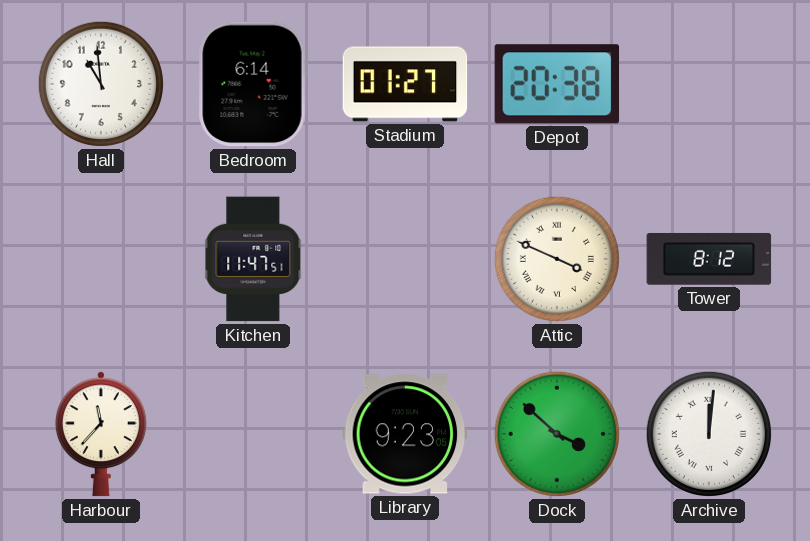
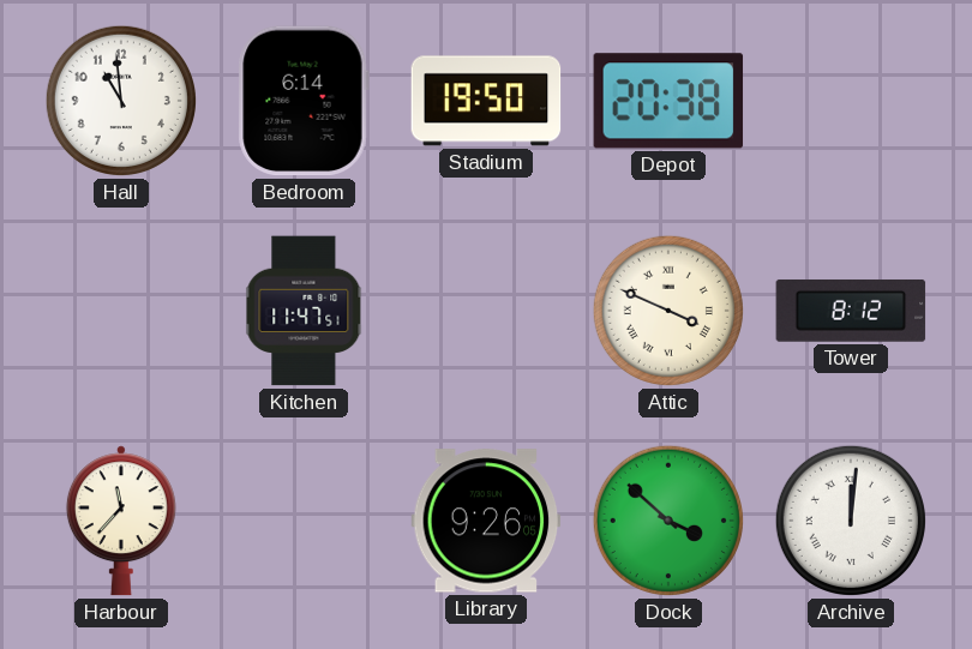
Stadium: 01:27 -> 19:50 (486, 101)
Library: 9:23 -> 9:26 (486, 521)
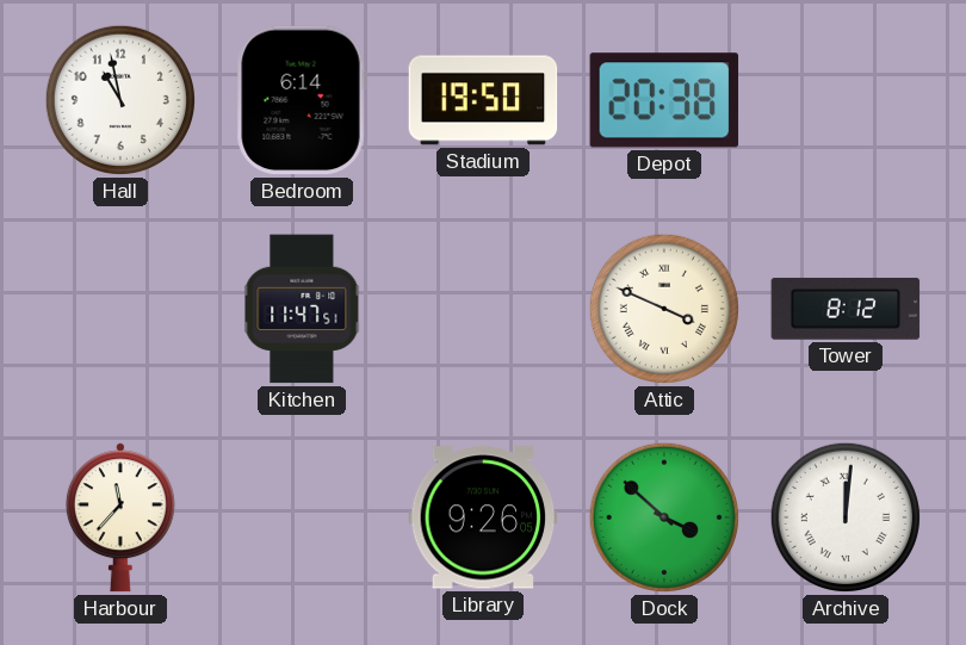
Hall: 10:59 -> 10:58 (120, 100)
